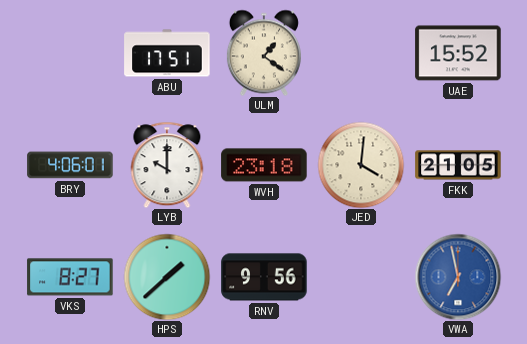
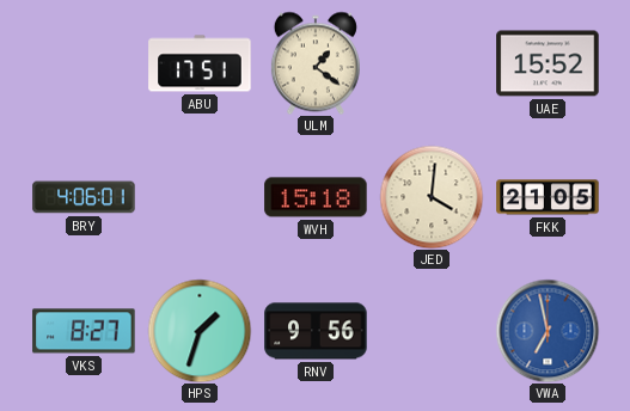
LYB: 10:00 -> none (167, 165)
WVH: 23:18 -> 15:18 (316, 197)
HPS: 1:38 -> 1:33 (200, 331)
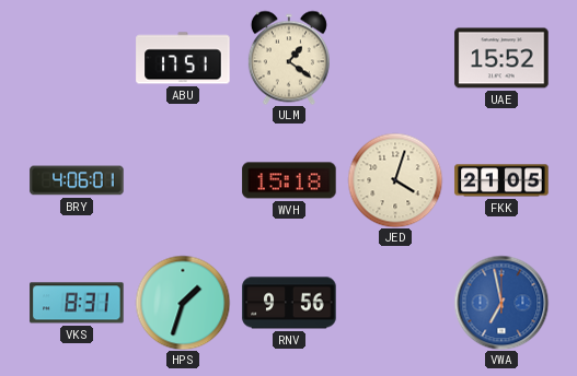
JED: 4:01 -> 4:03 (395, 180)
VKS: 8:27 -> 8:31 (77, 303)
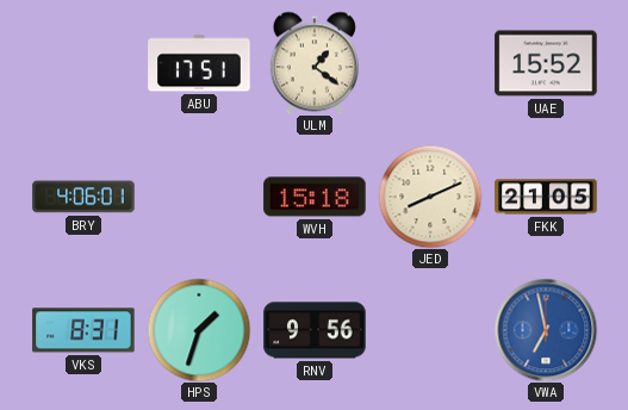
JED: 4:03 -> 8:11 (430, 197)
